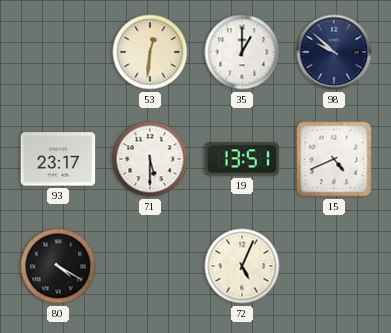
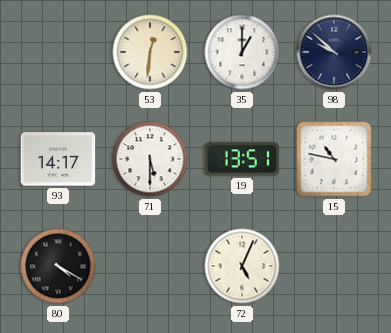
93: 23:17 -> 14:17 (58, 159)
15: 4:41 -> 10:47 (334, 159)
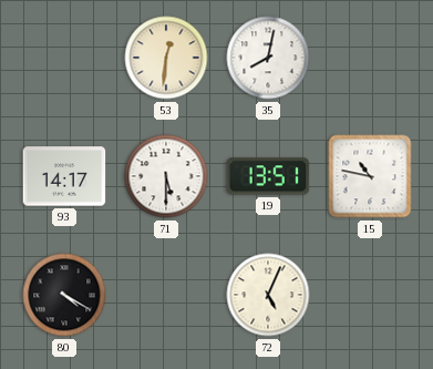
35: 1:00 -> 8:02 (268, 58)
98: 9:52 -> none (334, 52)
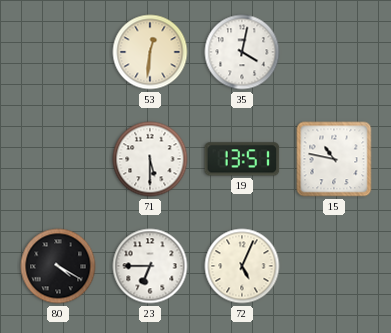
35: 8:02 -> 4:02 (242, 52)
93: 14:17 -> none (64, 176)
23: none -> 6:45 (150, 266)
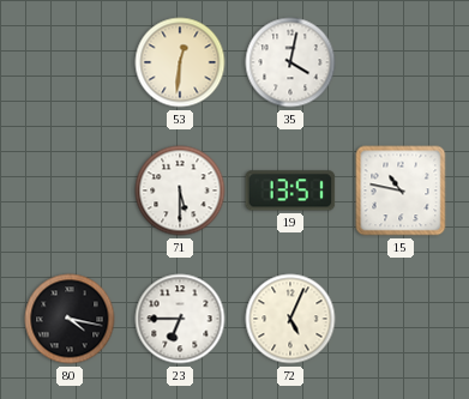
80: 4:20 -> 4:17 (70, 319)
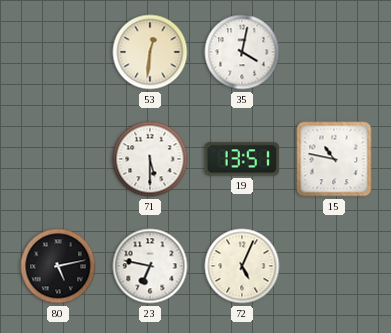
80: 4:17 -> 5:13 (58, 266)
23: 6:45 -> 6:47 (150, 266)
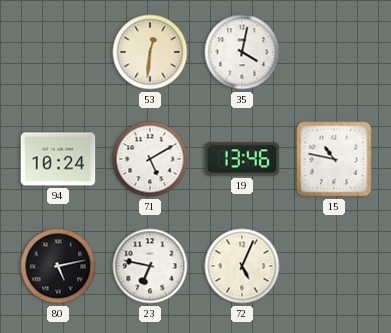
94: none -> 10:24 (58, 159)
71: 5:30 -> 5:10 (150, 159)
19: 13:51 -> 13:46 (242, 159)
